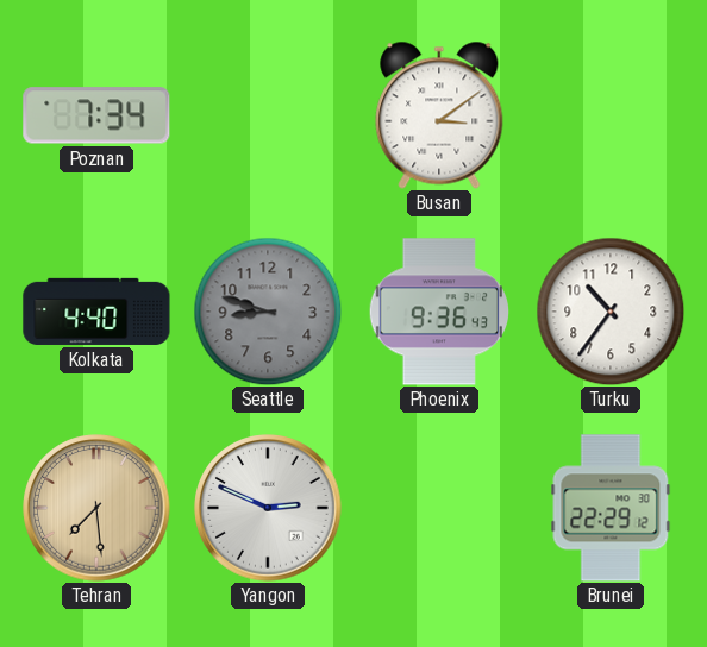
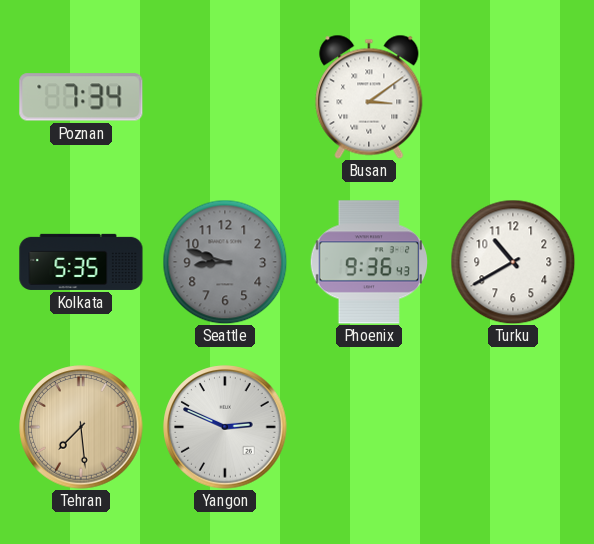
Kolkata: 4:40 -> 5:35 (81, 262)
Turku: 10:36 -> 10:40 (513, 262)
Brunei: 22:29 -> none (611, 508)
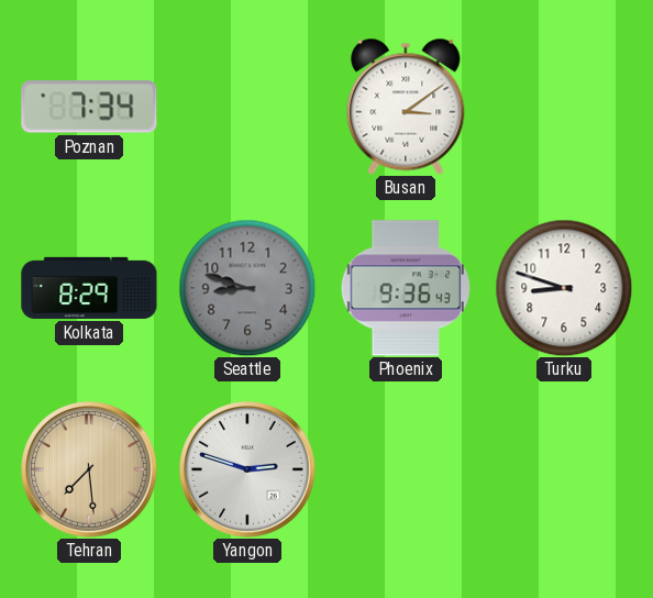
Kolkata: 5:35 -> 8:29 (89, 288)
Turku: 10:40 -> 8:48 (564, 288)
Yangon: 2:49 -> 2:48 (247, 469)
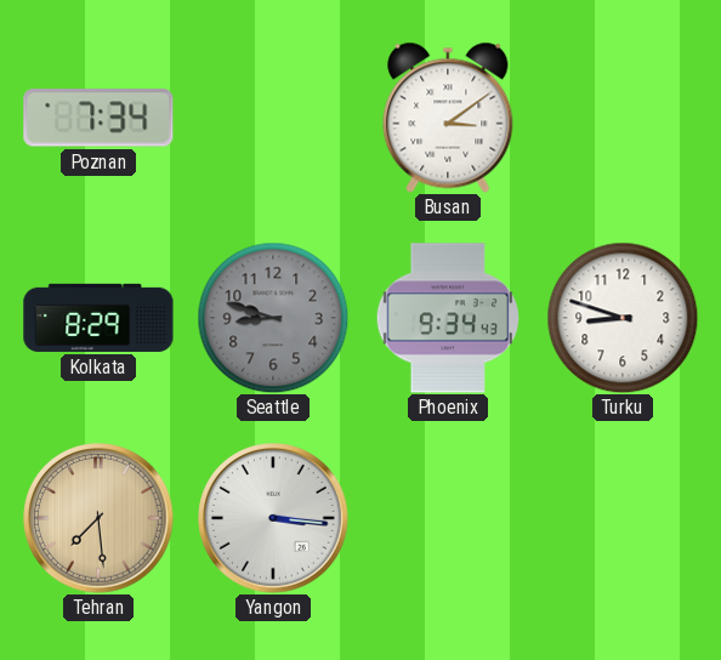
Phoenix: 9:36 -> 9:34 (448, 318)
Yangon: 2:48 -> 3:16 (273, 518)
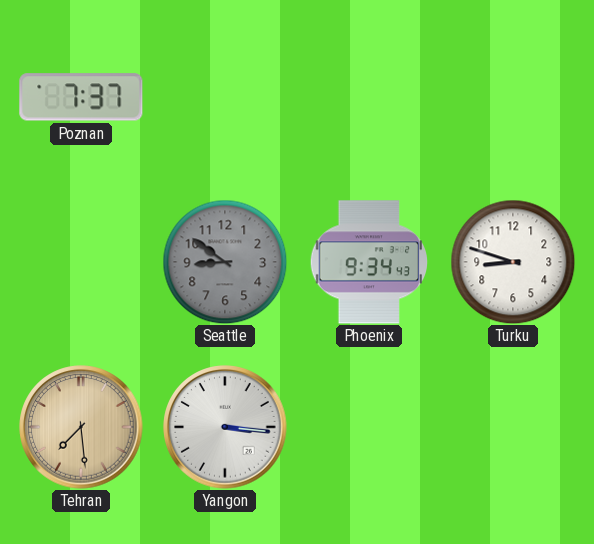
Poznan: 7:34 -> 7:37 (81, 97)
Busan: 3:09 -> none (448, 118)
Kolkata: 8:29 -> none (98, 318)
Seattle: 8:48 -> 8:51 (225, 262)
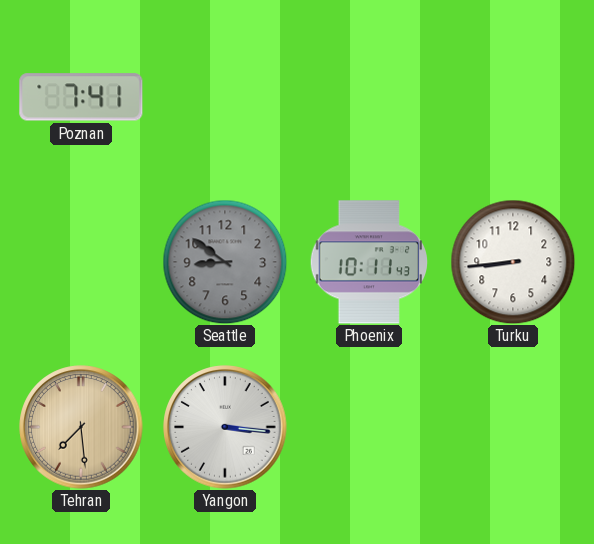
Poznan: 7:37 -> 7:41 (81, 97)
Phoenix: 9:34 -> 10:11 (369, 262)
Turku: 8:48 -> 8:44 (513, 262)
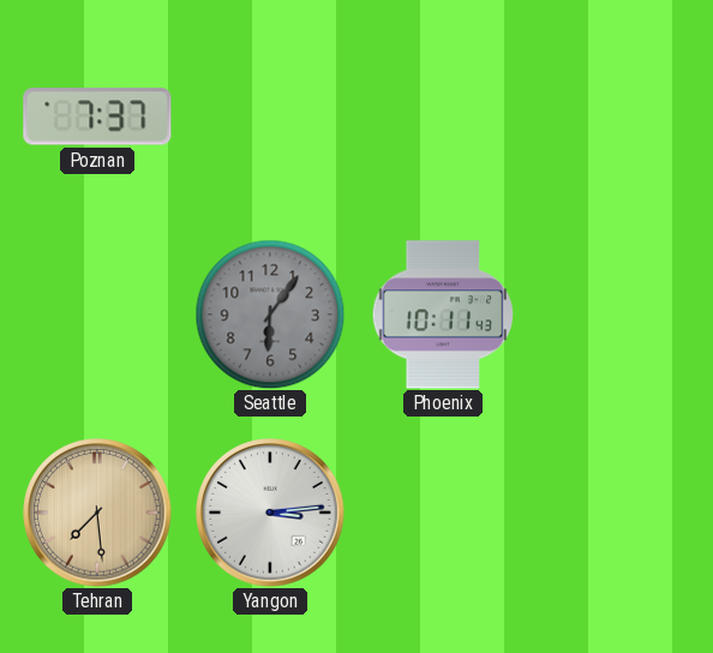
Poznan: 7:41 -> 7:37 (97, 116)
Seattle: 8:51 -> 6:06 (270, 314)
Turku: 8:44 -> none (513, 262)
Yangon: 3:16 -> 3:14 (270, 513)
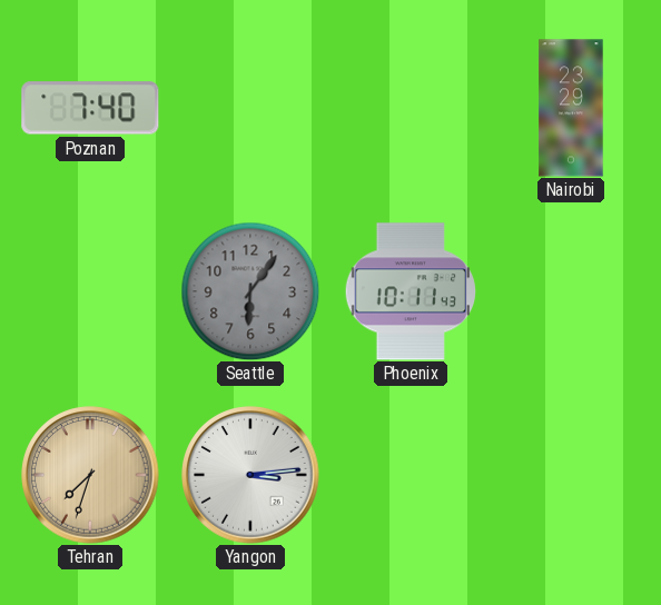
Poznan: 7:37 -> 7:40 (90, 108)
Nairobi: none -> 23:29 (571, 108)
Tehran: 7:29 -> 7:33 (90, 475)
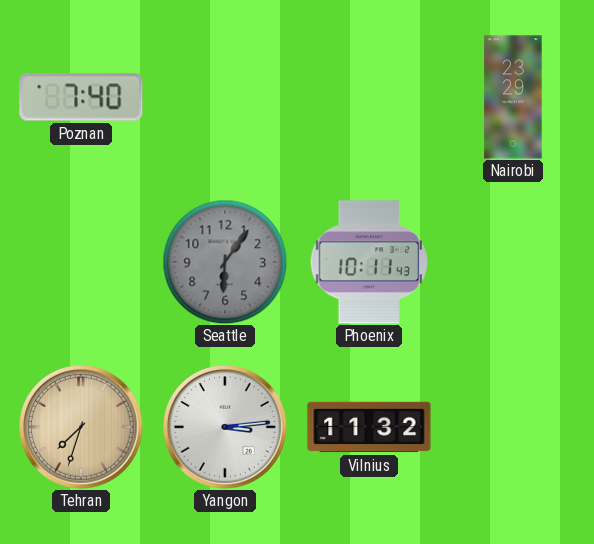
Vilnius: none -> 11:32 (369, 427)
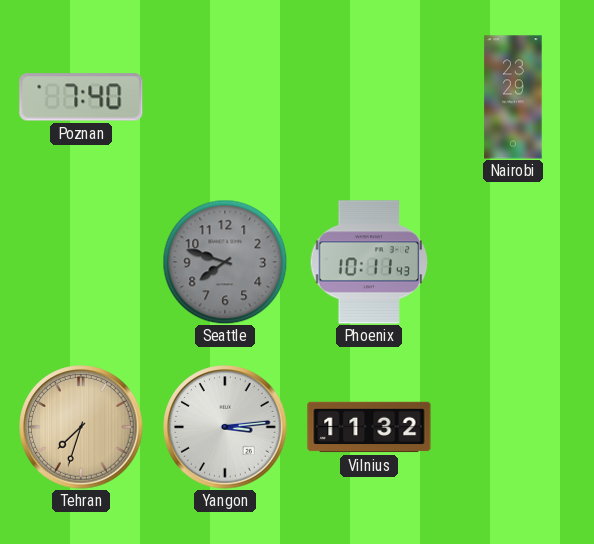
Seattle: 6:06 -> 7:48 (225, 262)
